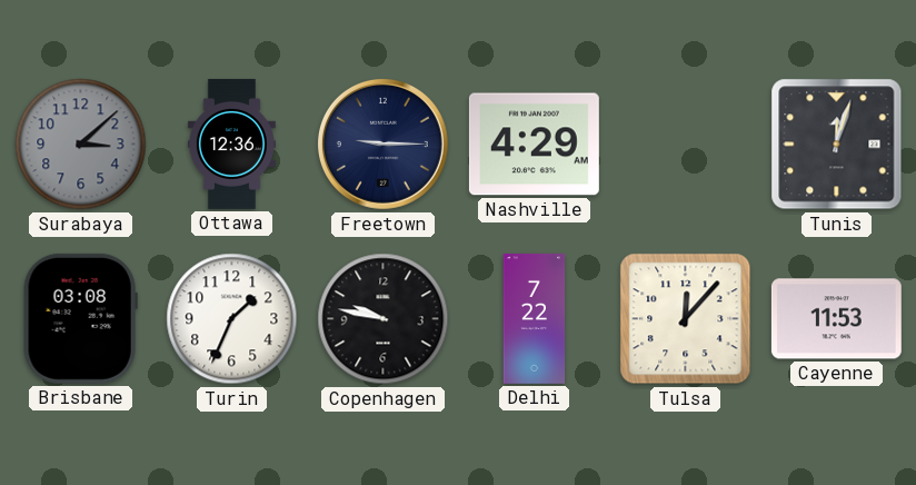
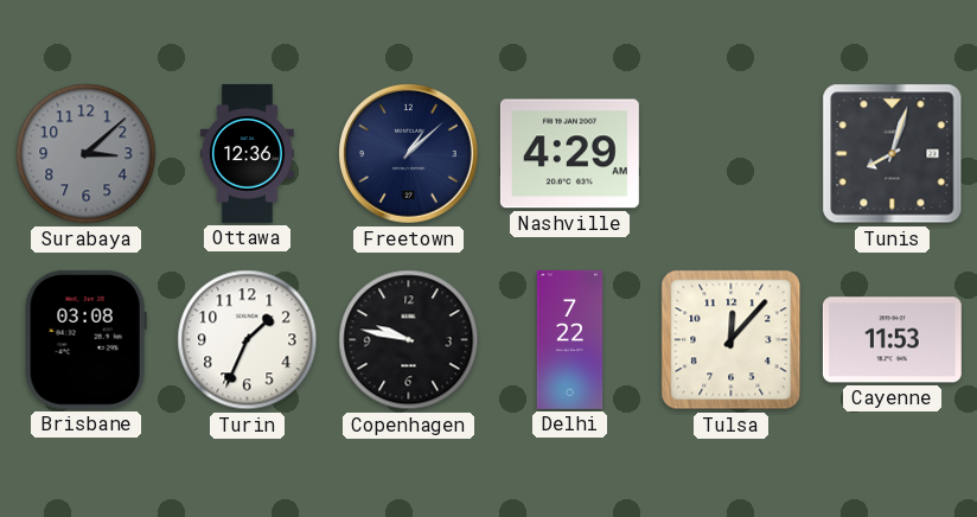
Freetown: 9:15 -> 1:08 (408, 153)
Tunis: 12:03 -> 8:03 (893, 154)
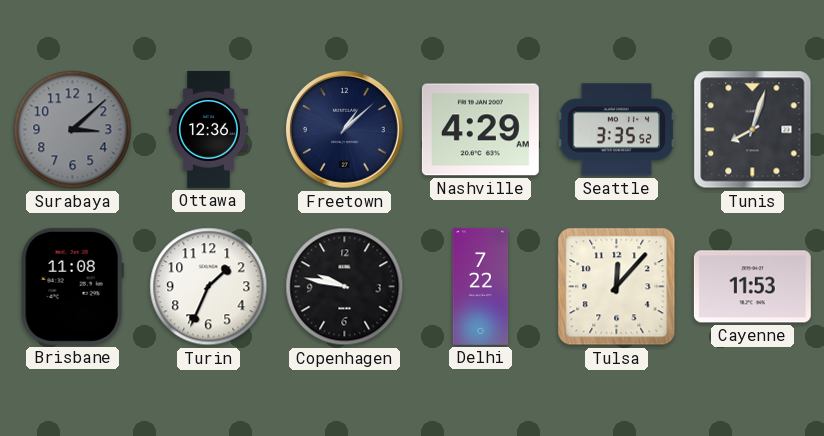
Seattle: none -> 3:35 (617, 130)
Brisbane: 03:08 -> 11:08 (72, 286)
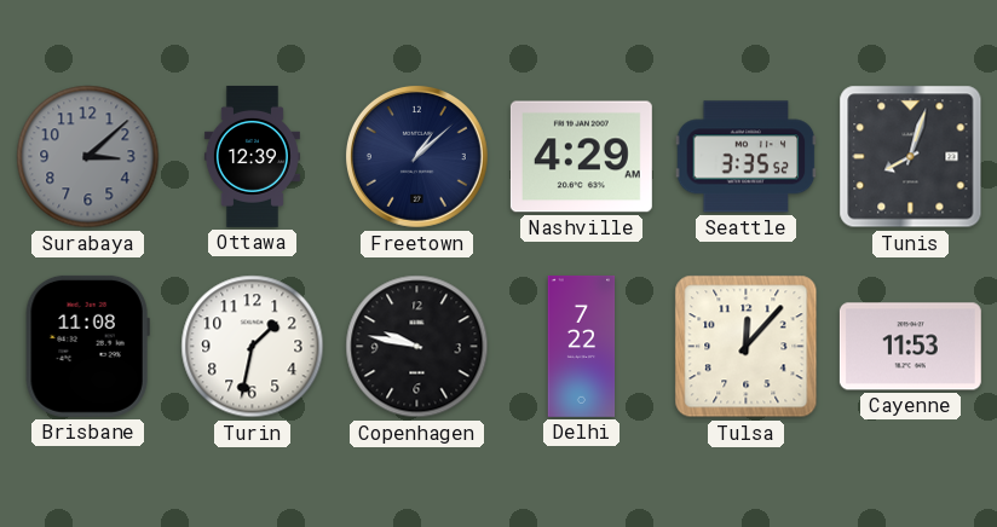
Ottawa: 12:36 -> 12:39 (252, 156)
Turin: 1:34 -> 1:32 (253, 347)
